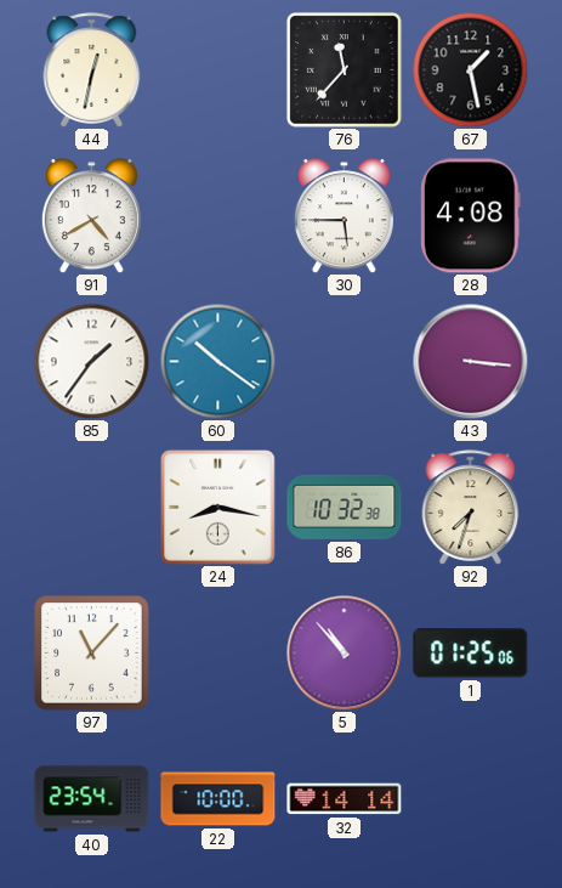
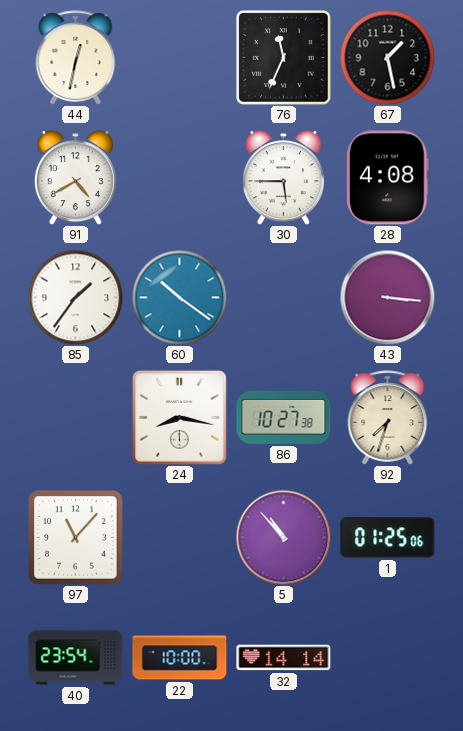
76: 11:37 -> 11:34 (284, 58)
86: 10:32 -> 10:27 (284, 417)
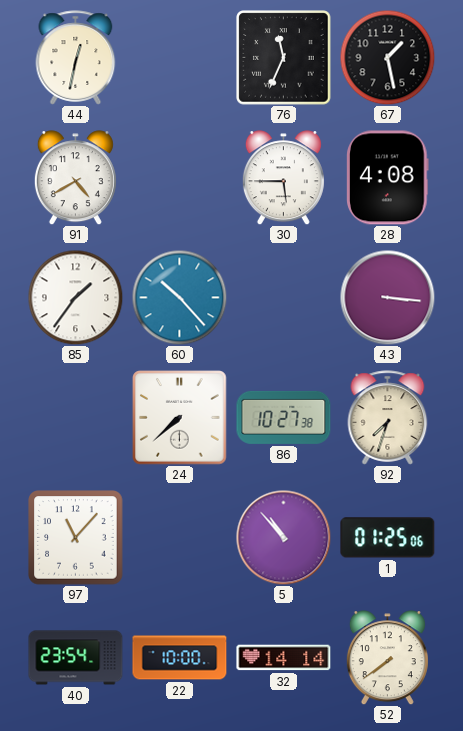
60: 10:21 -> 10:23 (179, 297)
24: 8:17 -> 7:38 (180, 418)
52: none -> 7:39 (387, 658)
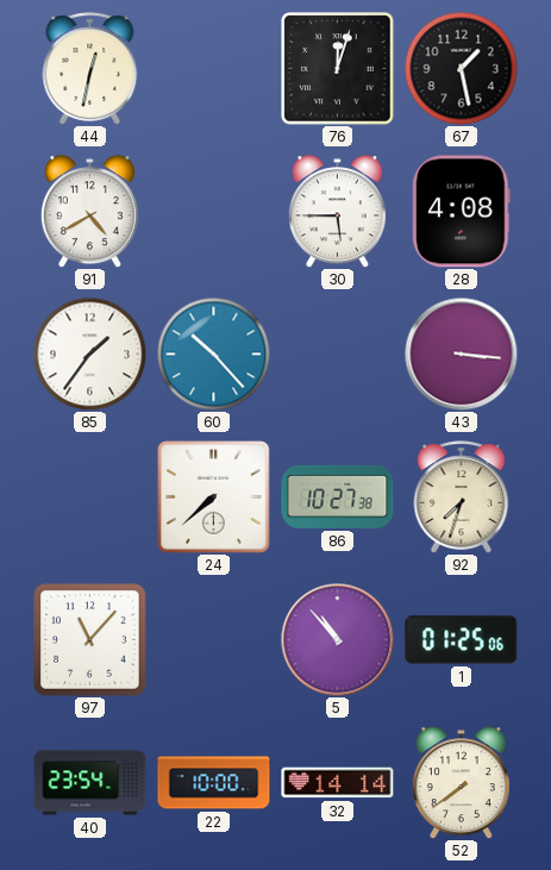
76: 11:34 -> 12:03 (338, 69)
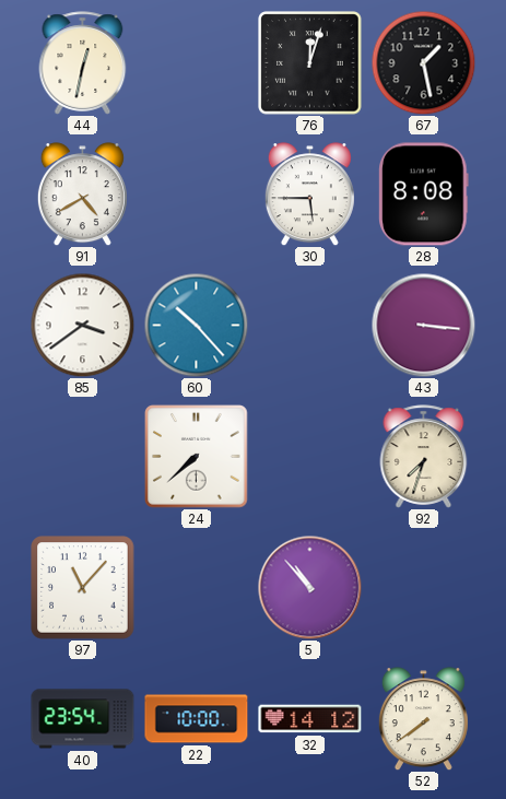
28: 4:08 -> 8:08 (424, 195)
85: 1:36 -> 3:39 (82, 325)
86: 10:27 -> none (338, 496)
1: 01:25 -> none (462, 640)
32: 14:14 -> 14:12 (310, 719)
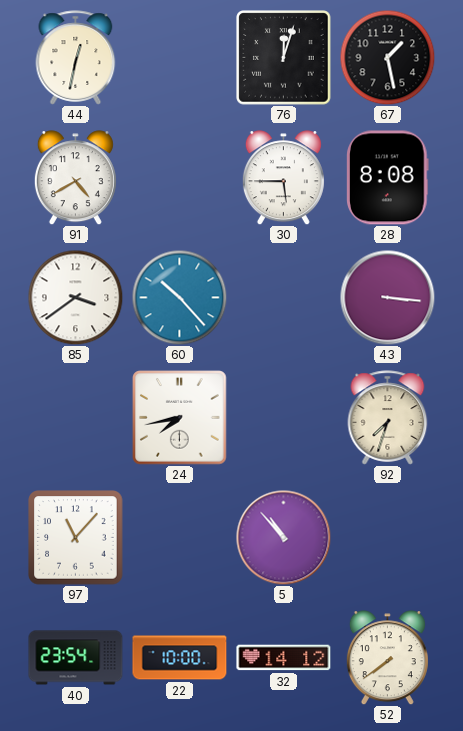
24: 7:38 -> 7:43 (180, 418)
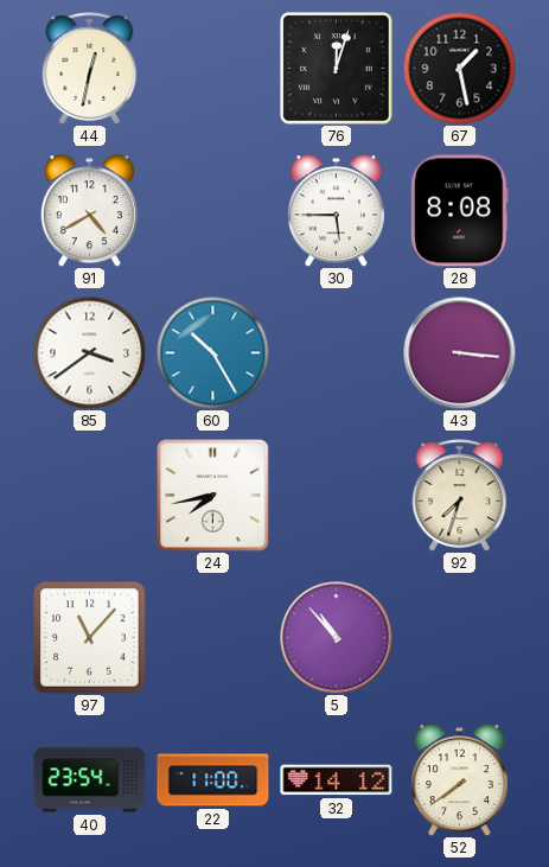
60: 10:23 -> 10:25 (212, 352)
22: 10:00 -> 11:00 (213, 780)
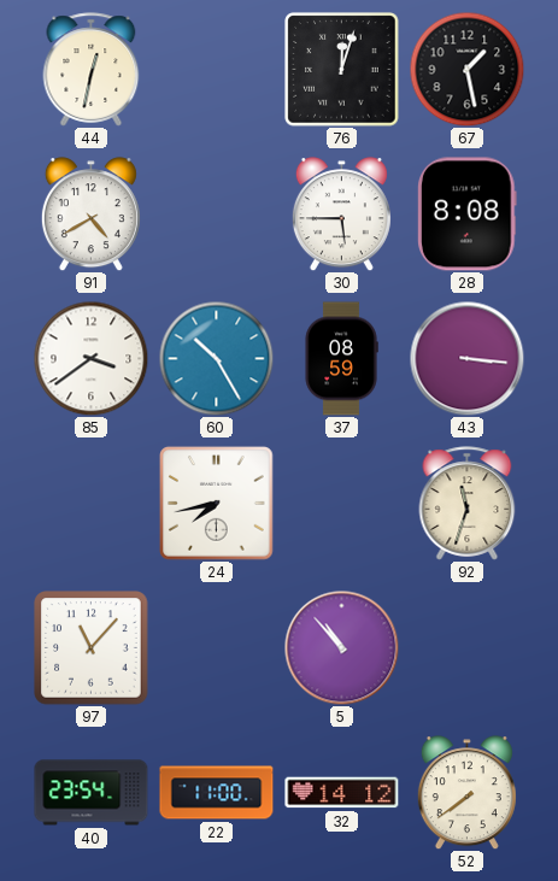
37: none -> 08:59 (341, 359)
92: 7:33 -> 11:33 (468, 504)
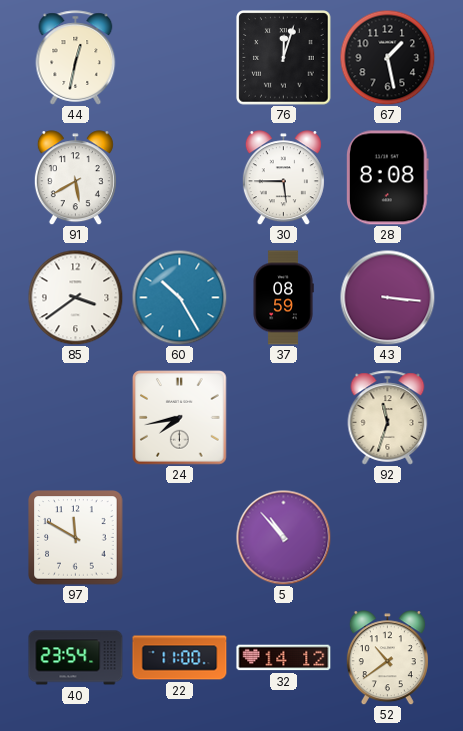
91: 4:40 -> 5:40 (75, 178)
97: 11:07 -> 11:50 (76, 538)
52: 7:39 -> 10:39 (387, 658)
